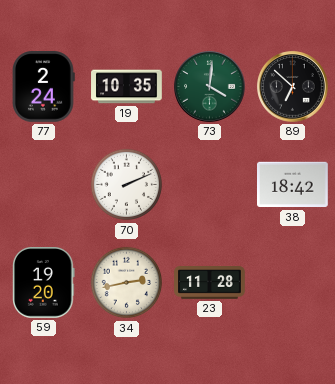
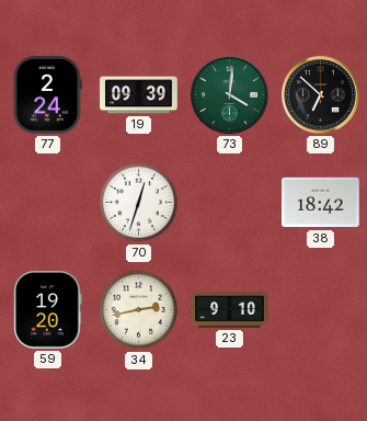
19: 10:35 -> 09:39 (139, 95)
70: 2:11 -> 12:33 (139, 203)
23: 11:28 -> 9:10 (230, 310)
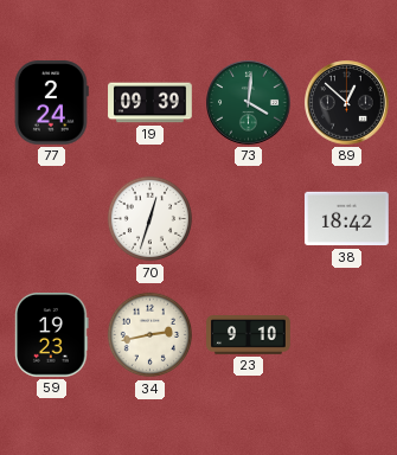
89: 6:52 -> 12:52 (347, 103)
59: 19:20 -> 19:23 (52, 335)
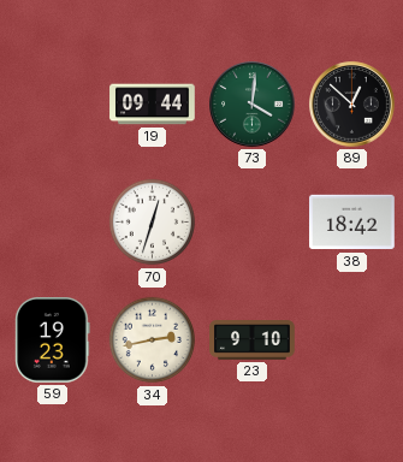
77: 2:24 -> none (51, 103)
19: 09:39 -> 09:44 (153, 105)
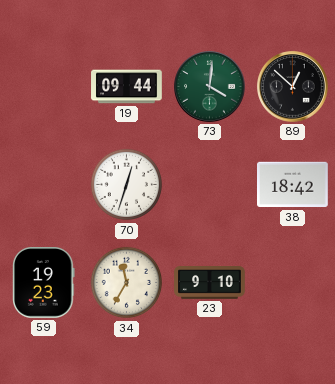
34: 2:43 -> 11:35 (127, 283)
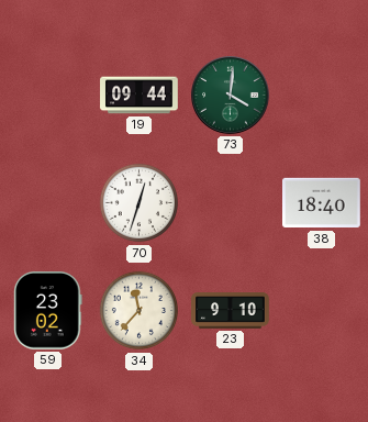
89: 12:52 -> none (293, 87)
38: 18:42 -> 18:40 (322, 203)
59: 19:23 -> 23:02 (48, 311)
34: 11:35 -> 11:37 (140, 311)
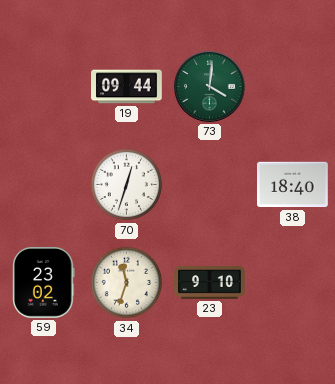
34: 11:37 -> 11:33 (127, 283)
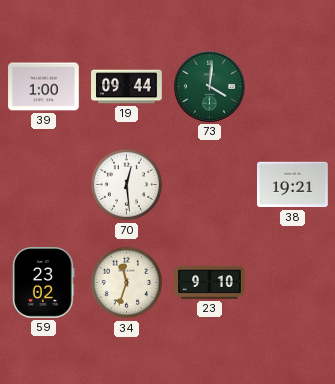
39: none -> 1:00 (44, 87)
70: 12:33 -> 12:29 (127, 185)
38: 18:40 -> 19:21 (293, 185)
